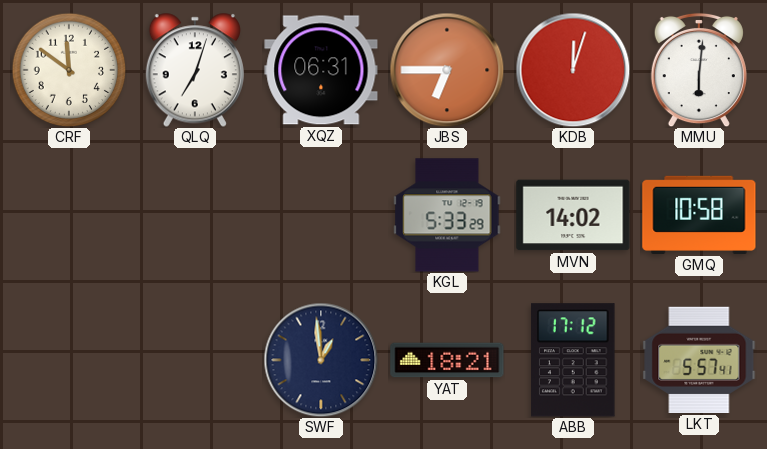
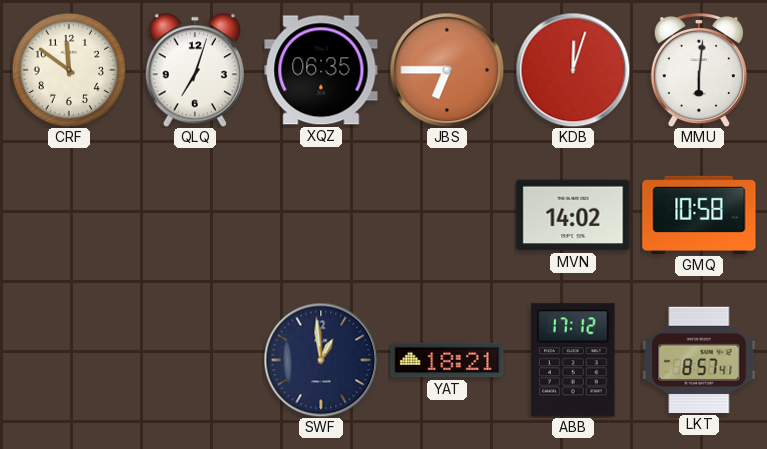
XQZ: 06:31 -> 06:35 (321, 70)
KGL: 5:33 -> none (447, 215)
LKT: 5:57 -> 8:57 (699, 360)
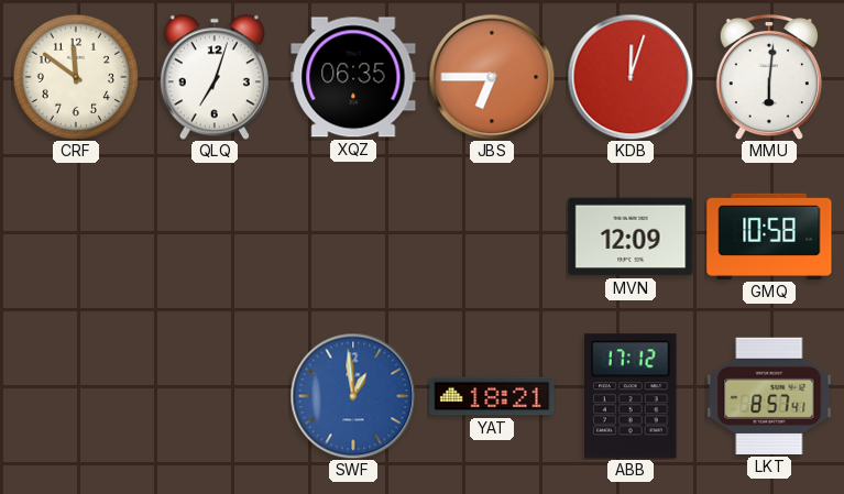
MVN: 14:02 -> 12:09 (631, 237)
SWF dial: navy -> blue (353, 396)
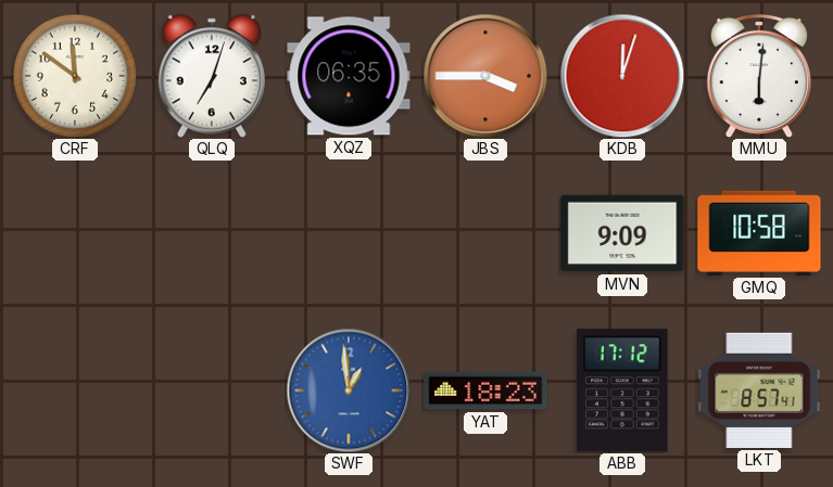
JBS: 6:45 -> 3:45 (485, 76)
MVN: 12:09 -> 9:09 (622, 233)
YAT: 18:21 -> 18:23 (485, 390)
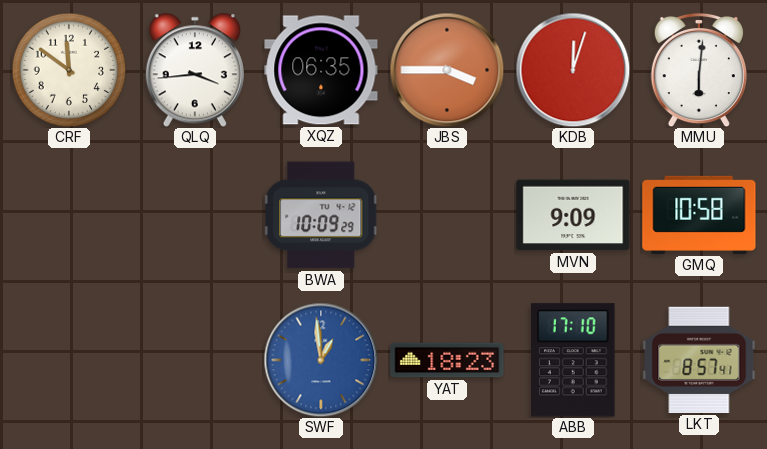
QLQ: 7:03 -> 3:44 (195, 70)
BWA: none -> 10:09 (322, 215)
ABB: 17:12 -> 17:10 (573, 360)
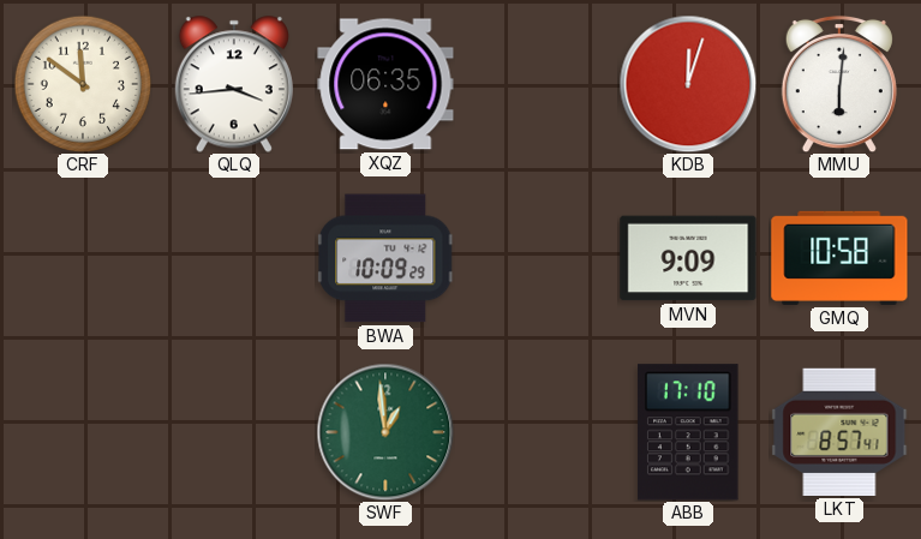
JBS: 3:45 -> none (447, 70)
SWF dial: blue -> green (385, 432)
YAT: 18:23 -> none (447, 360)
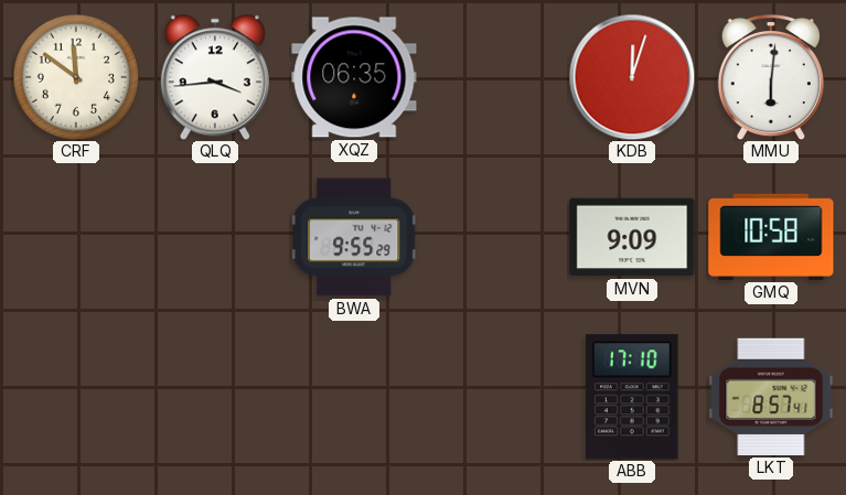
BWA: 10:09 -> 9:55 (355, 237)
SWF: 12:59 -> none (385, 432)
